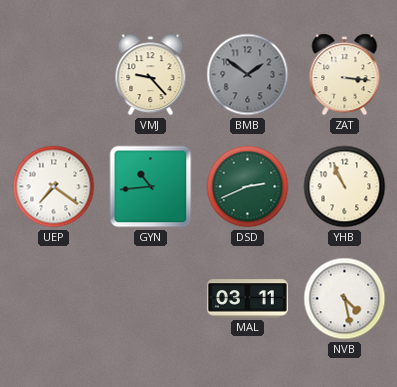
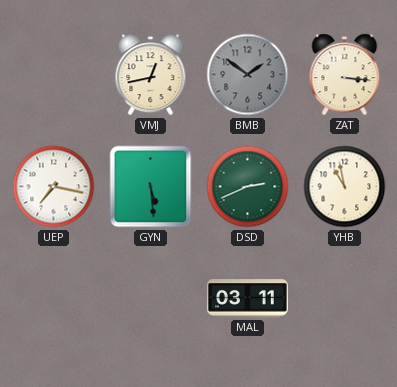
VMJ: 9:23 -> 12:43 (151, 75)
UEP: 7:21 -> 7:17 (54, 187)
GYN: 10:44 -> 5:29 (151, 187)
YHB: 10:56 -> 10:58 (345, 187)
NVB: 4:28 -> none (345, 299)
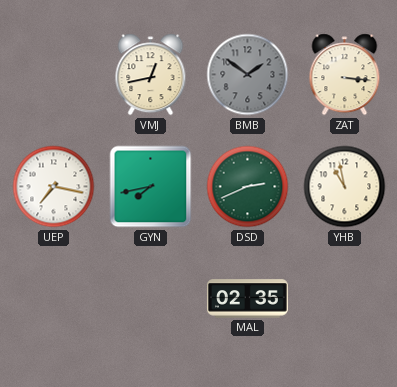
GYN: 5:29 -> 7:43 (151, 187)
MAL: 03:11 -> 02:35 (247, 299)
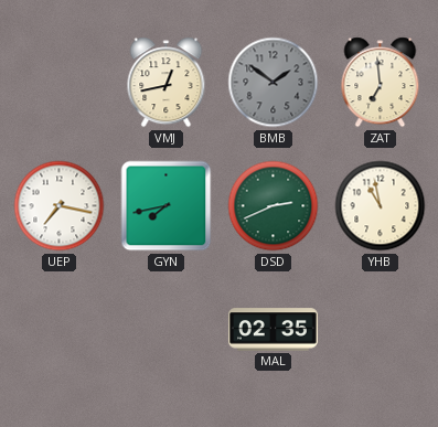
ZAT: 3:16 -> 6:59 (381, 83)
